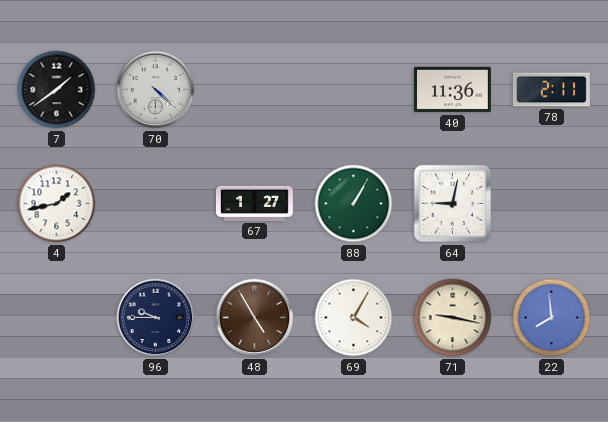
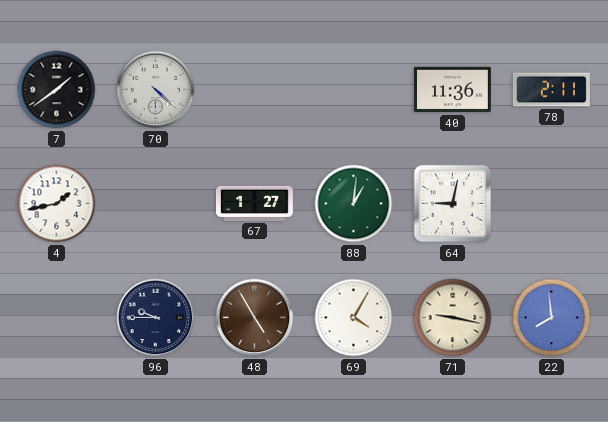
88: 1:05 -> 1:01 (354, 204)
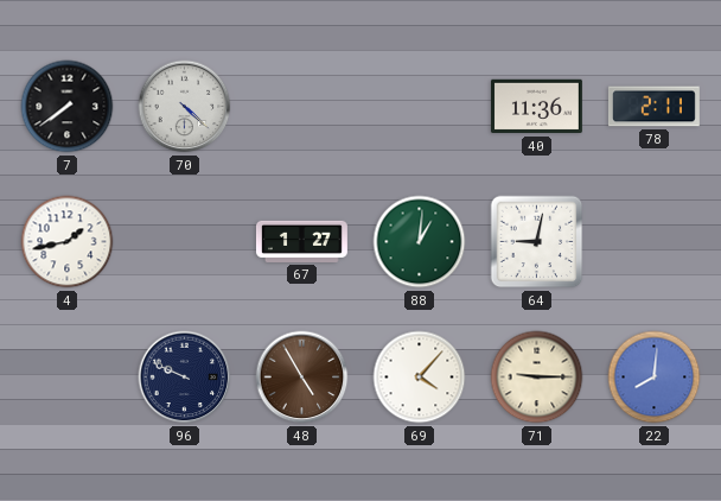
7: 1:39 -> 7:39 (68, 107)
96: 9:45 -> 9:49 (185, 378)
69: 4:05 -> 4:07 (420, 378)
71: 9:17 -> 9:15 (537, 378)
22: 7:59 -> 8:01 (655, 378)
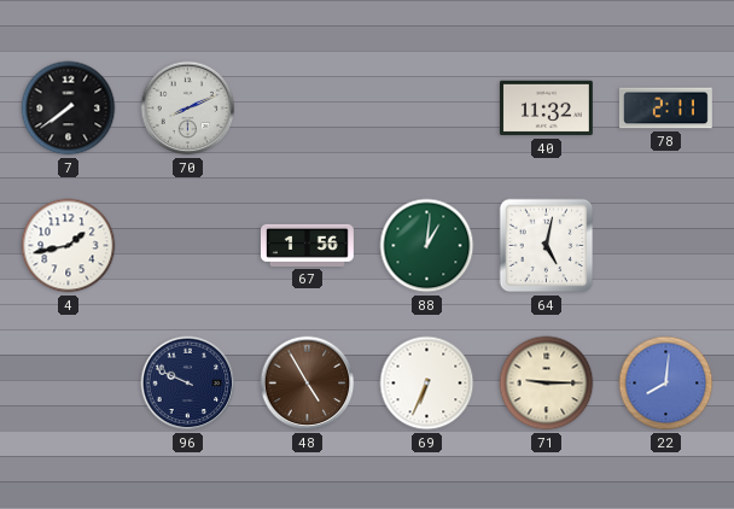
70: 4:22 -> 8:11 (188, 109)
40: 11:36 -> 11:32 (546, 109)
67: 1:27 -> 1:56 (307, 245)
64: 9:02 -> 5:02 (547, 246)
69: 4:07 -> 6:34 (427, 384)
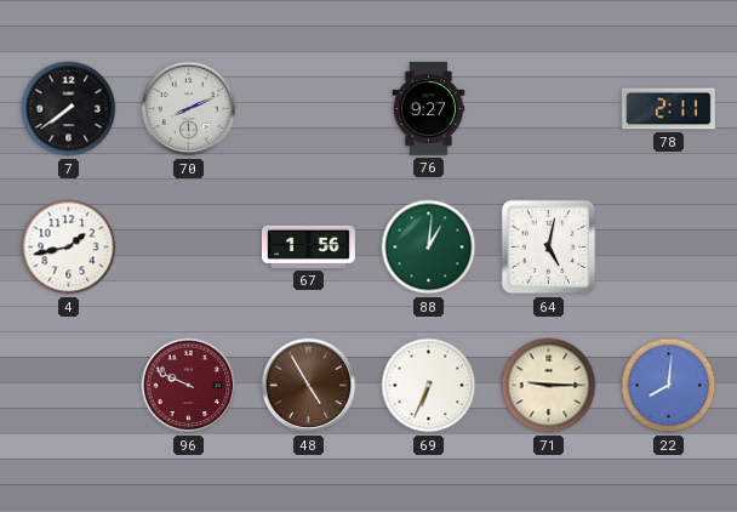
76: none -> 9:27 (429, 108)
40: 11:32 -> none (546, 109)
96 dial: navy -> burgundy (189, 386)
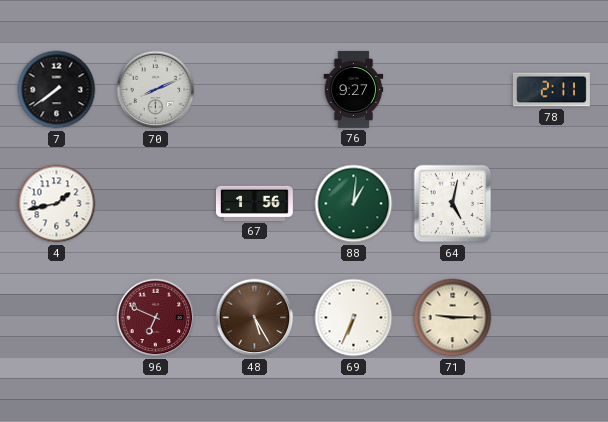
96: 9:49 -> 6:49 (156, 318)
48: 4:55 -> 5:25 (255, 318)
22: 8:01 -> none (669, 386)
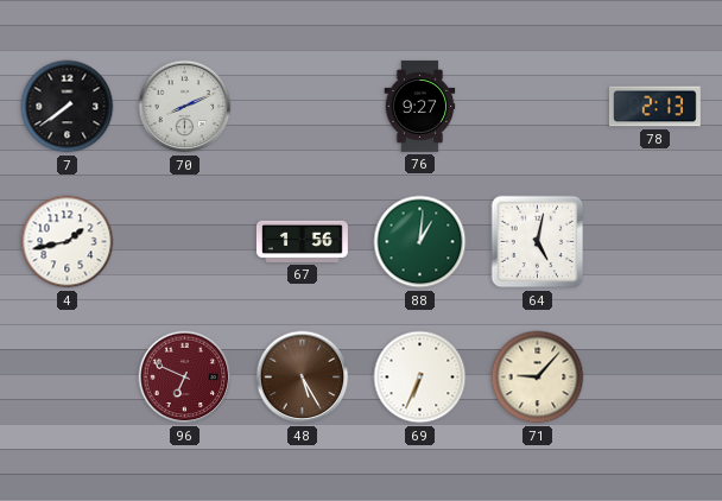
78: 2:11 -> 2:13 (654, 107)
71: 9:15 -> 9:07 (538, 378)
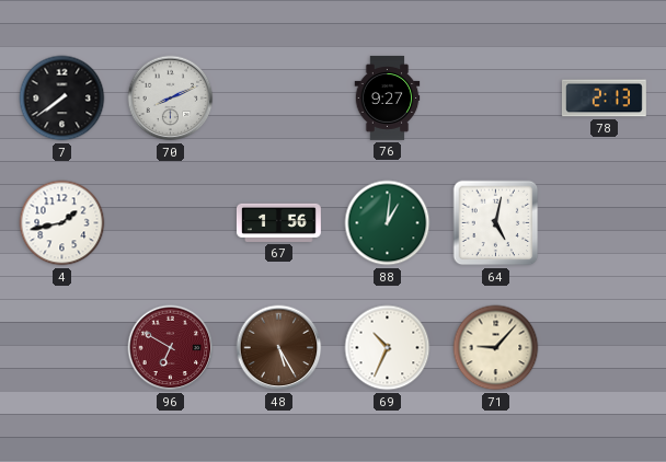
96: 6:49 -> 6:50 (171, 348)
69: 6:34 -> 10:34 (388, 348)
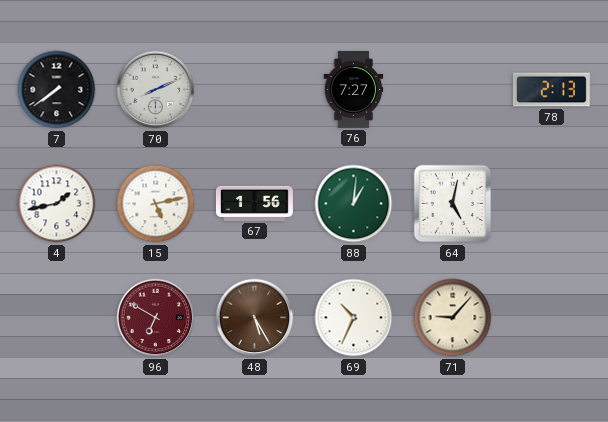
76: 9:27 -> 7:27 (354, 89)
15: none -> 5:13 (156, 204)
